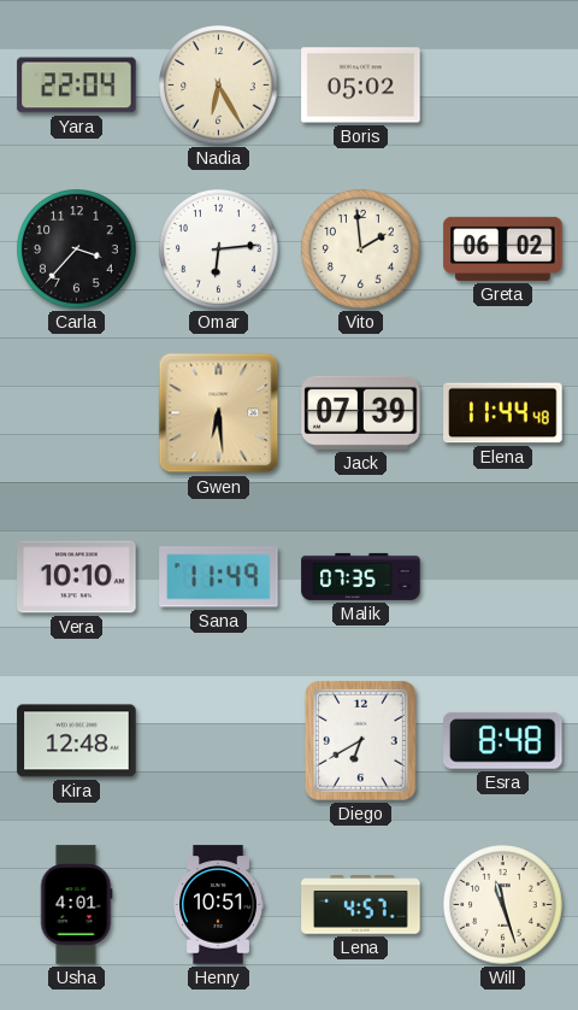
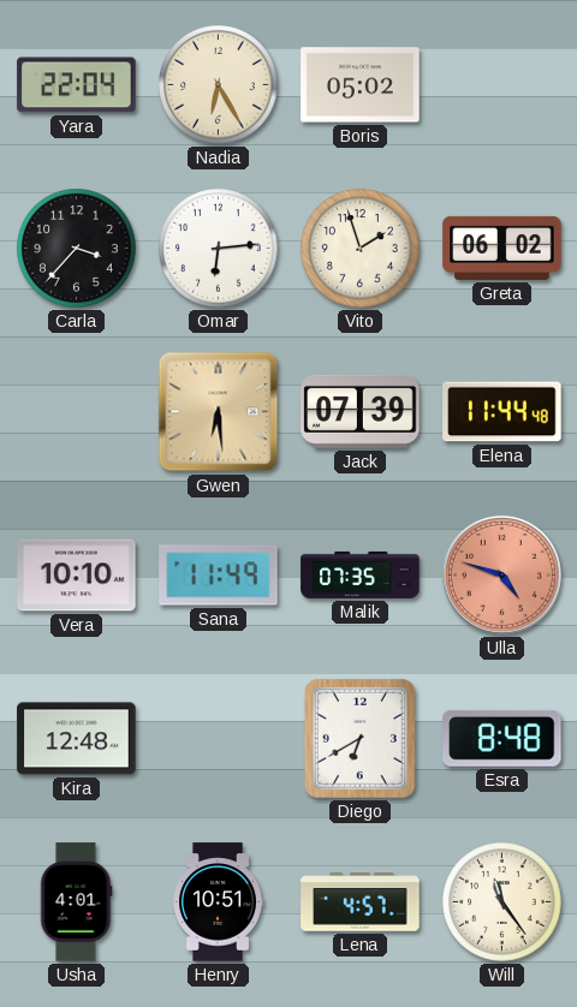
Vito: 1:59 -> 1:57 (361, 249)
Ulla: none -> 4:48 (501, 574)
Will: 11:27 -> 11:24 (502, 902)
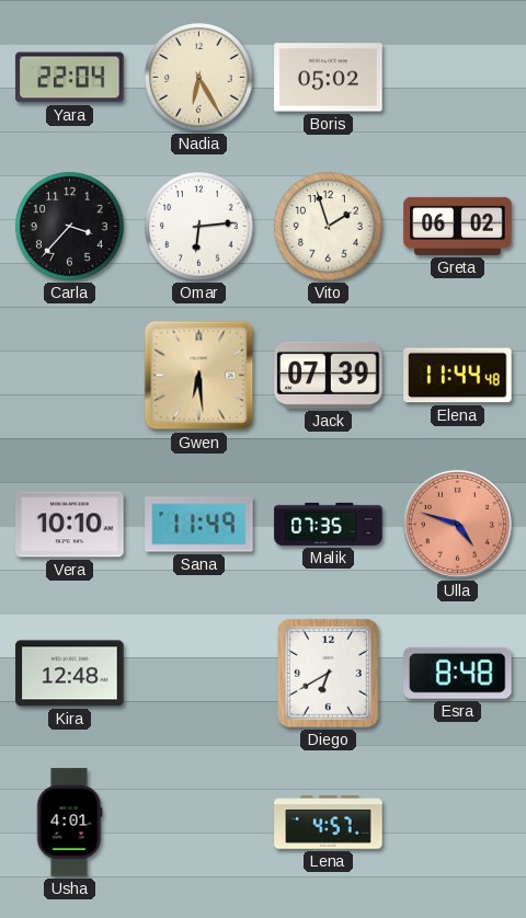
Henry: 10:51 -> none (219, 902)
Will: 11:24 -> none (502, 902)
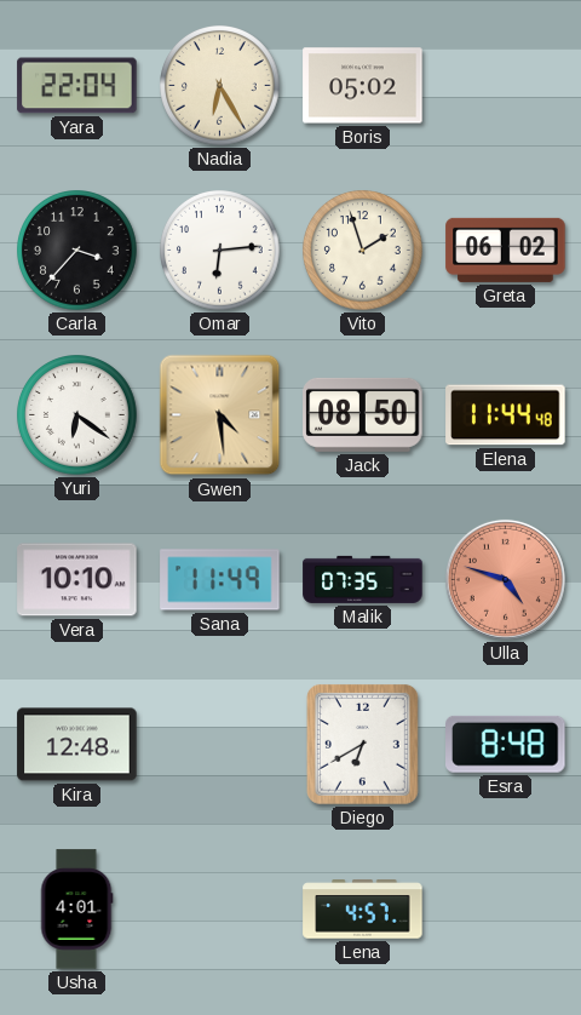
Yuri: none -> 6:21 (77, 415)
Gwen: 6:29 -> 4:29 (220, 415)
Jack: 07:39 -> 08:50 (363, 414)
